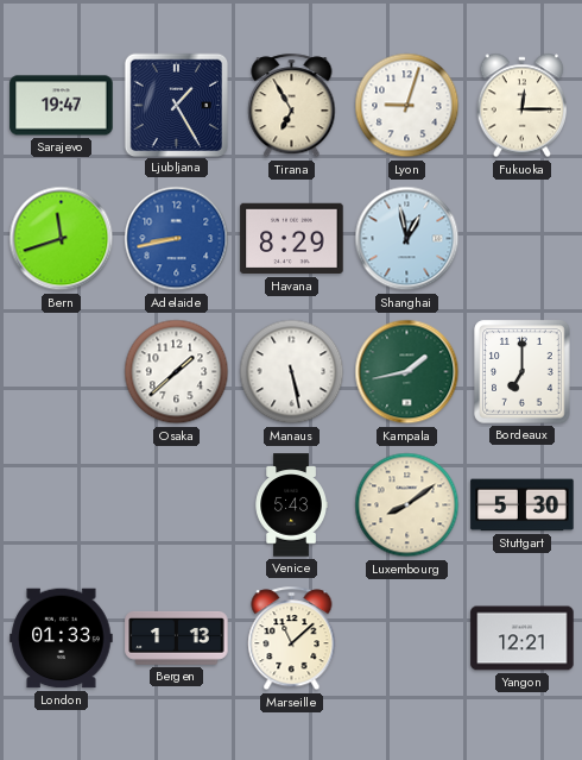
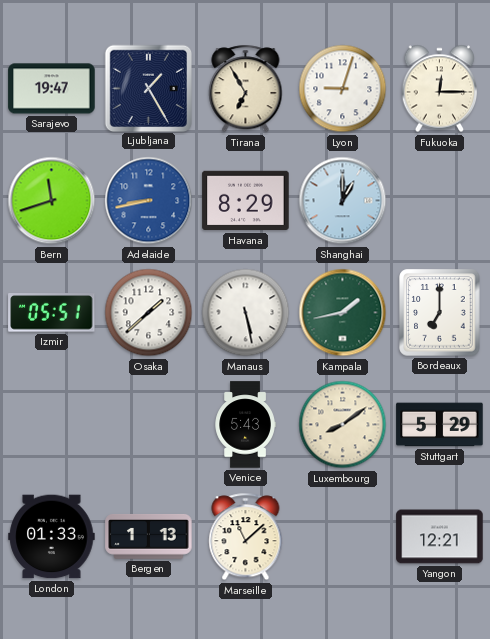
Shanghai: 12:58 -> 1:00 (343, 201)
Izmir: none -> 05:51 (52, 313)
Stuttgart: 5:30 -> 5:29 (440, 425)
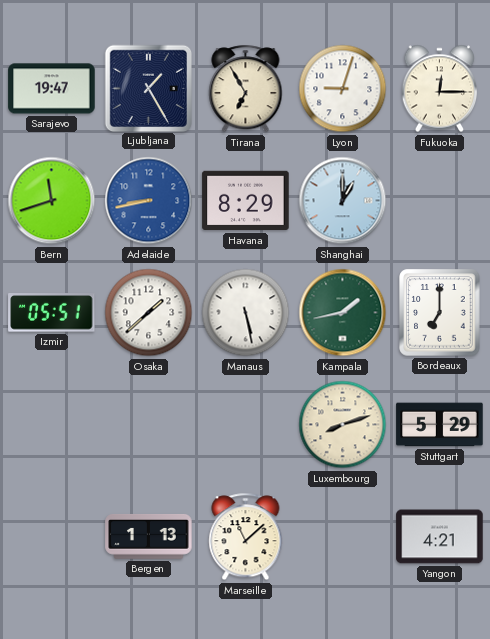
Venice: 5:43 -> none (245, 425)
Luxembourg: 8:09 -> 8:12 (343, 425)
London: 01:33 -> none (52, 537)
Yangon: 12:21 -> 4:21 (440, 537)
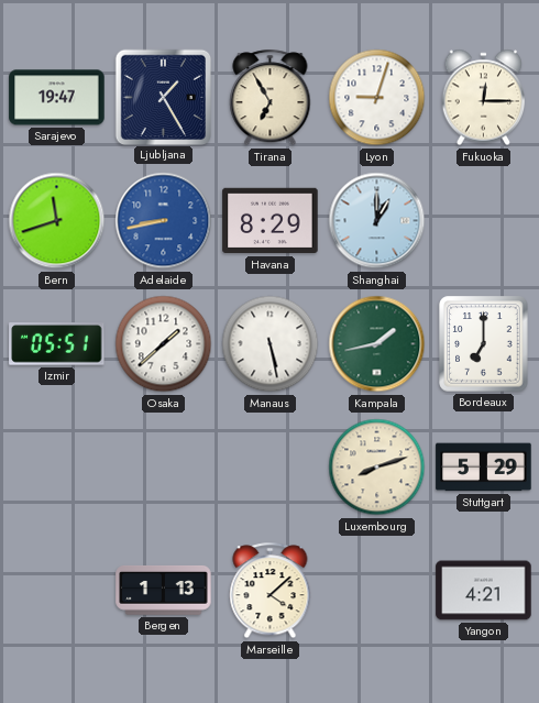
Marseille: 11:08 -> 4:08 (271, 591)
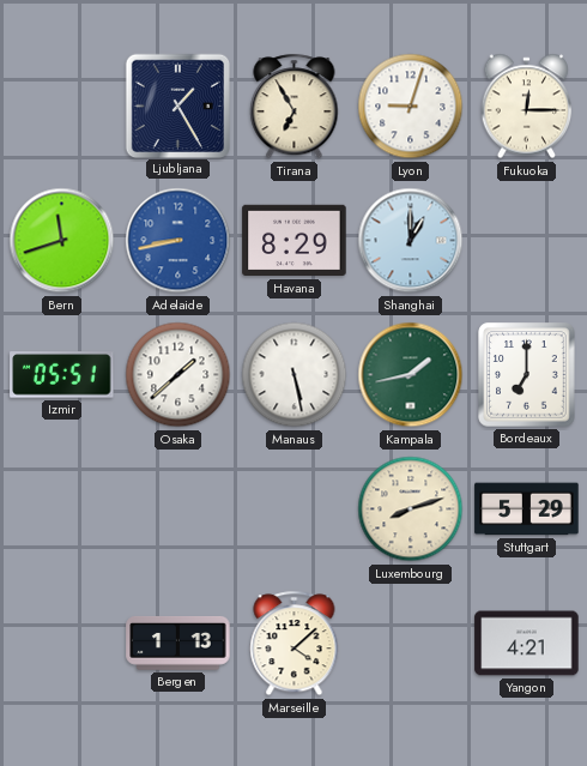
Sarajevo: 19:47 -> none (57, 98)
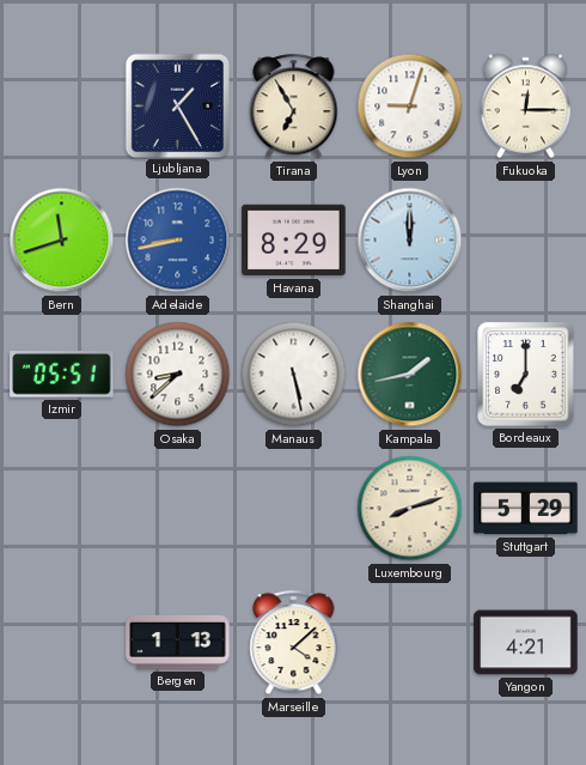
Shanghai: 1:00 -> 12:00 (410, 241)
Osaka: 1:38 -> 8:38 (178, 375)
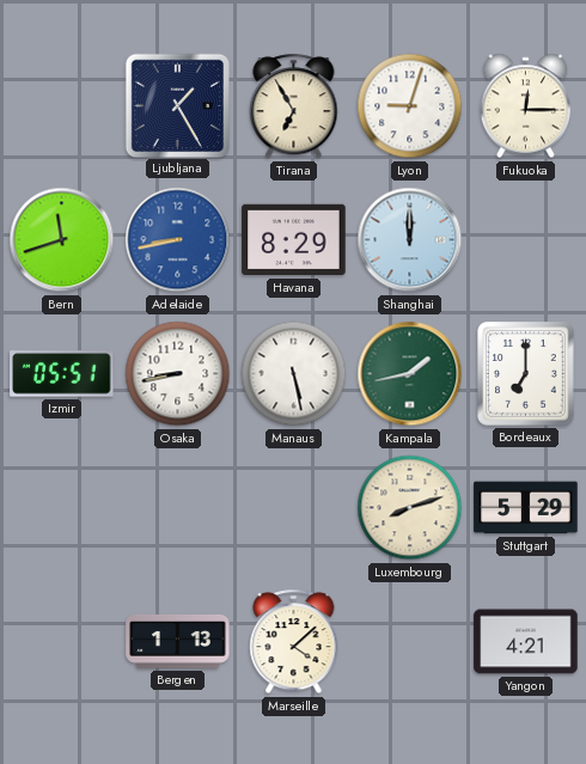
Osaka: 8:38 -> 8:43 (178, 374)
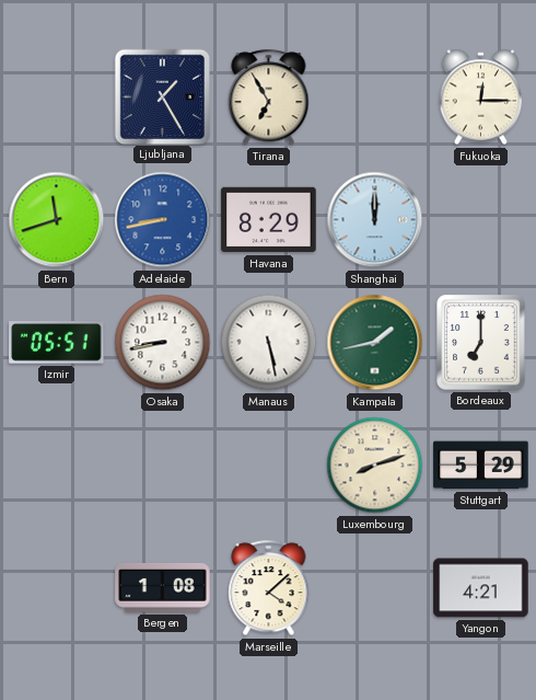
Lyon: 9:03 -> none (410, 106)
Bergen: 1:13 -> 1:08 (163, 587)
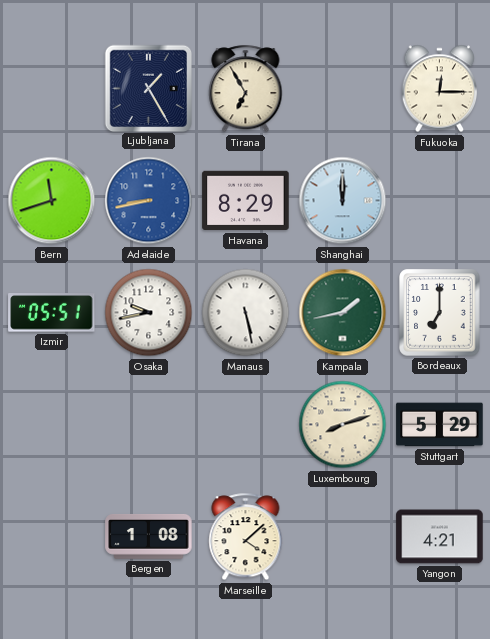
Osaka: 8:43 -> 9:43 (149, 313)
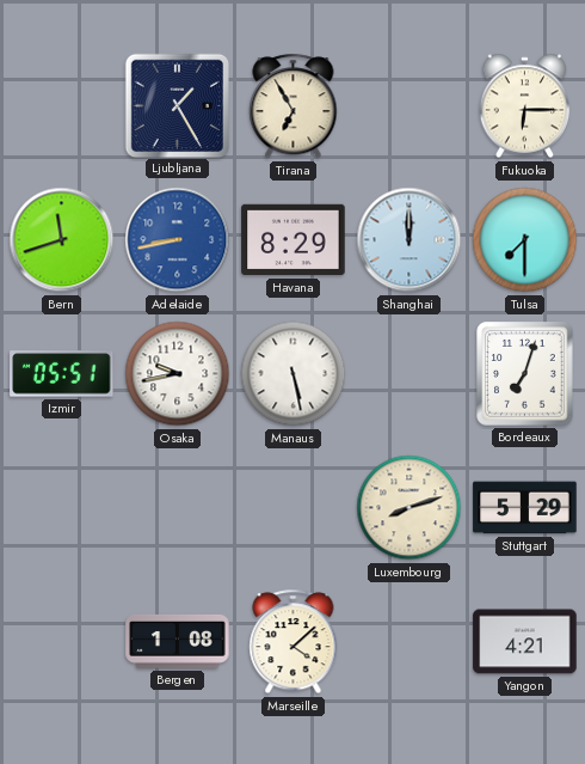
Fukuoka: 12:15 -> 6:15 (525, 106)
Tulsa: none -> 7:30 (525, 240)
Kampala: 1:43 -> none (343, 313)
Bordeaux: 7:00 -> 7:03 (525, 374)
